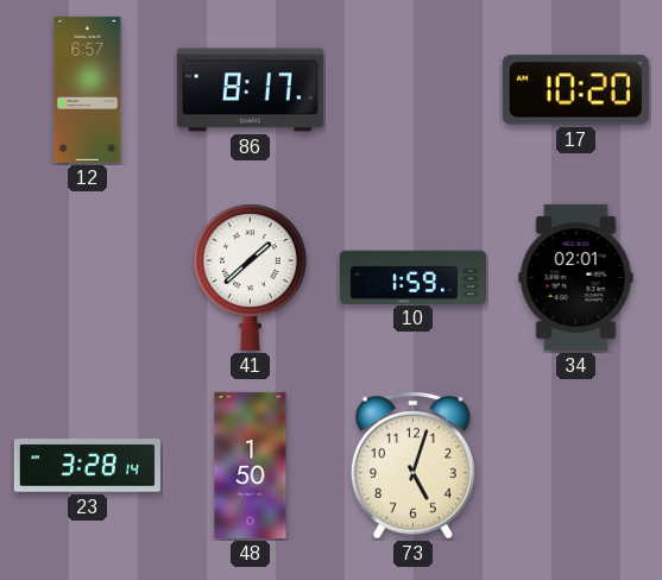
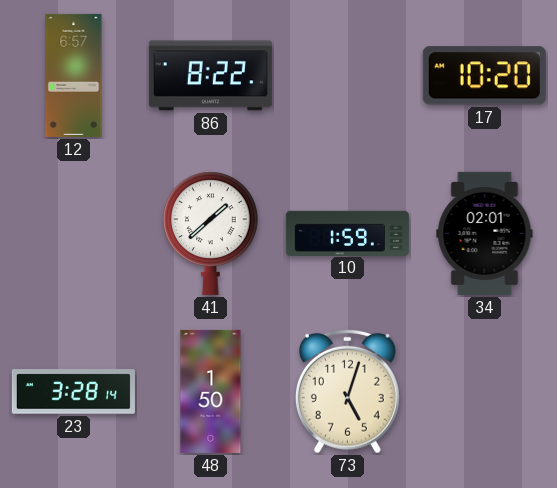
86: 8:17 -> 8:22 (210, 76)
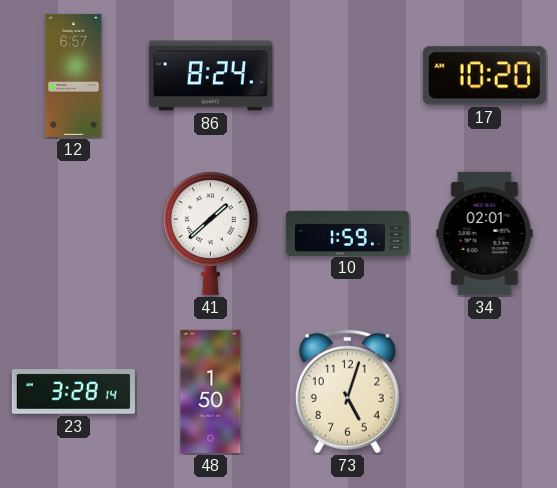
86: 8:22 -> 8:24 (210, 76)
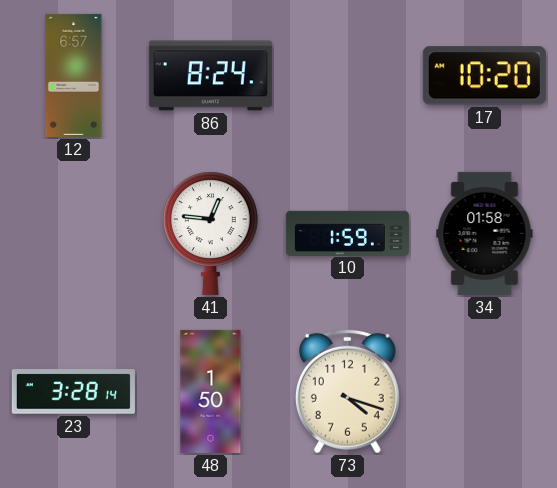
41: 1:38 -> 12:46 (210, 233)
34: 02:01 -> 01:58 (485, 233)
73: 5:03 -> 4:18 (347, 391)
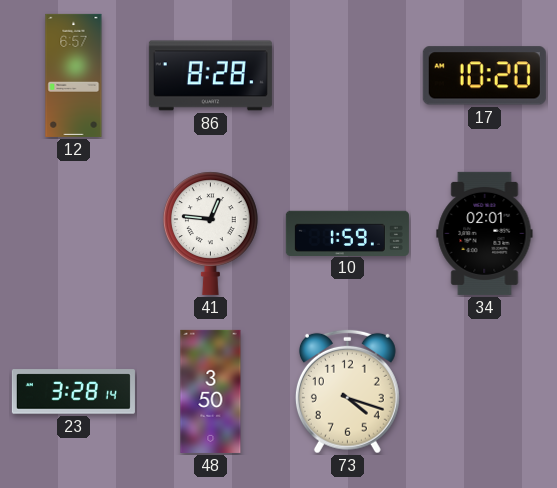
86: 8:24 -> 8:28 (210, 76)
34: 01:58 -> 02:01 (485, 233)
48: 1:50 -> 3:50 (211, 391)
